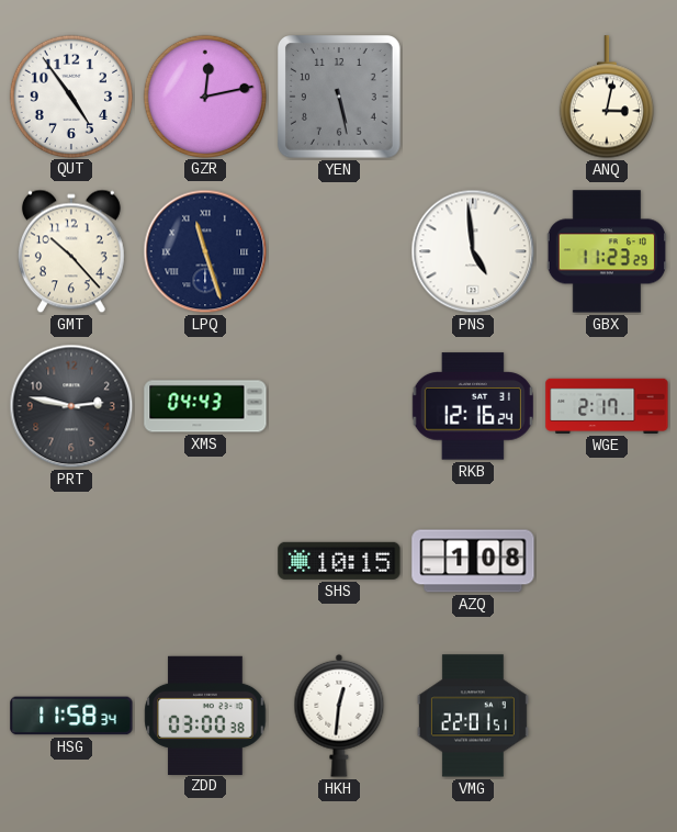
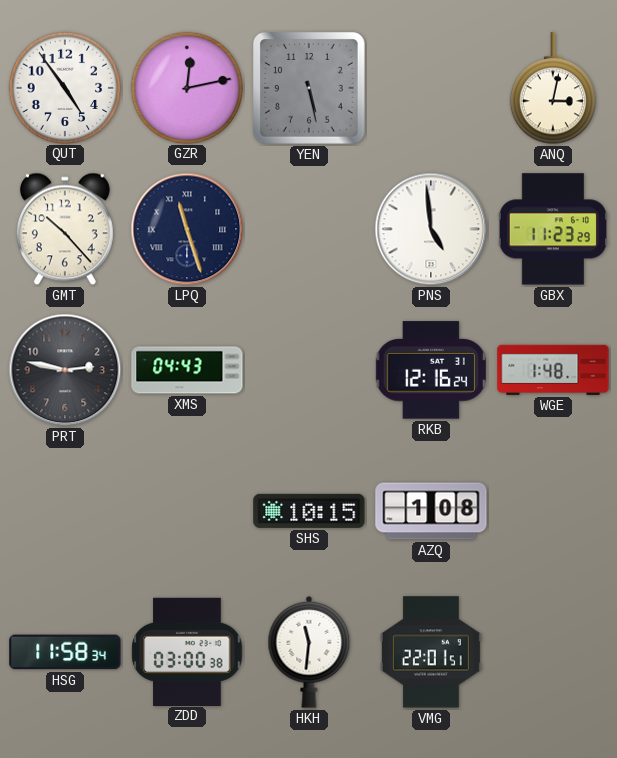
WGE: 2:17 -> 1:48 (553, 370)
HKH: 12:31 -> 11:31 (309, 652)
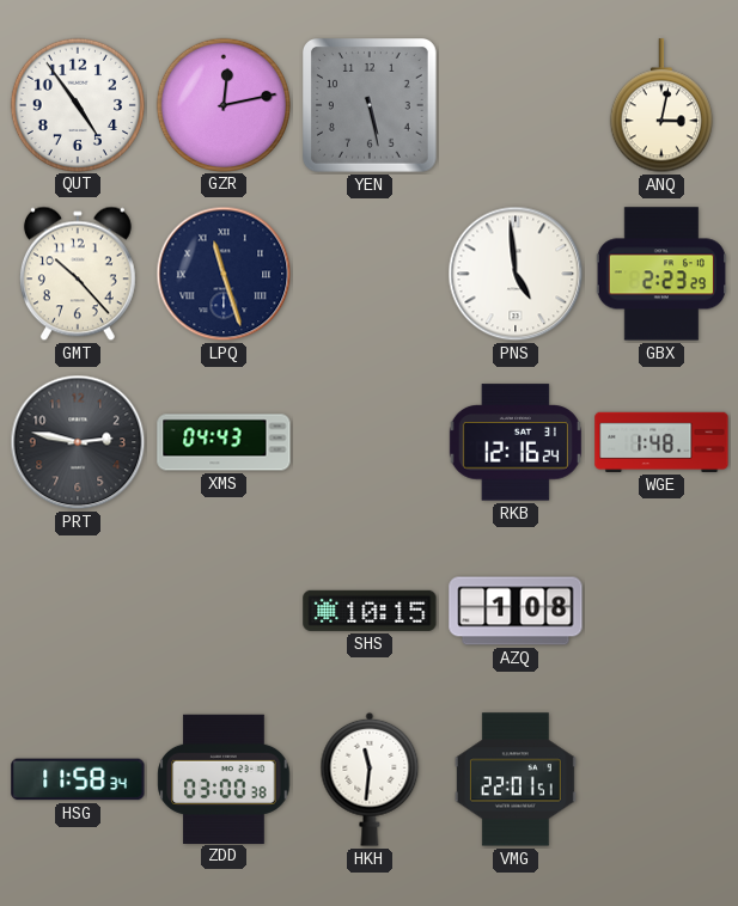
GBX: 11:23 -> 2:23 (660, 274)
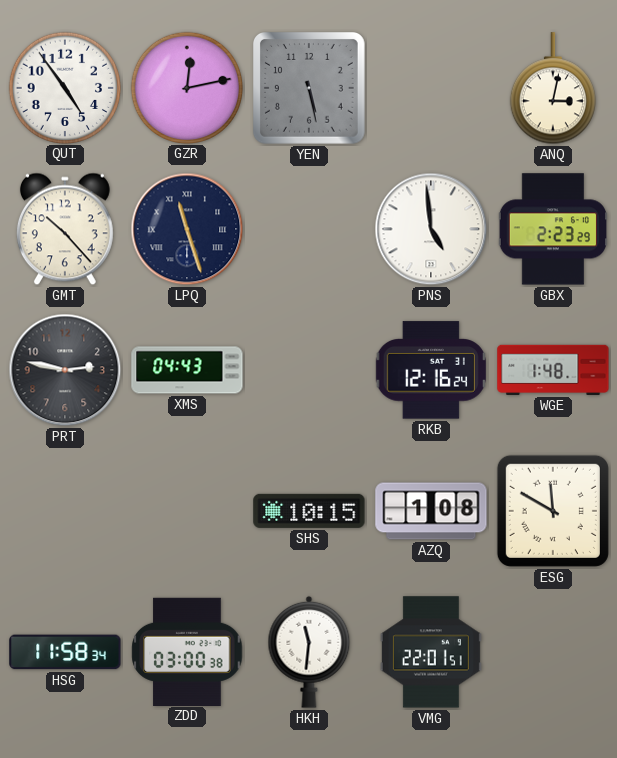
ESG: none -> 11:50 (553, 511)
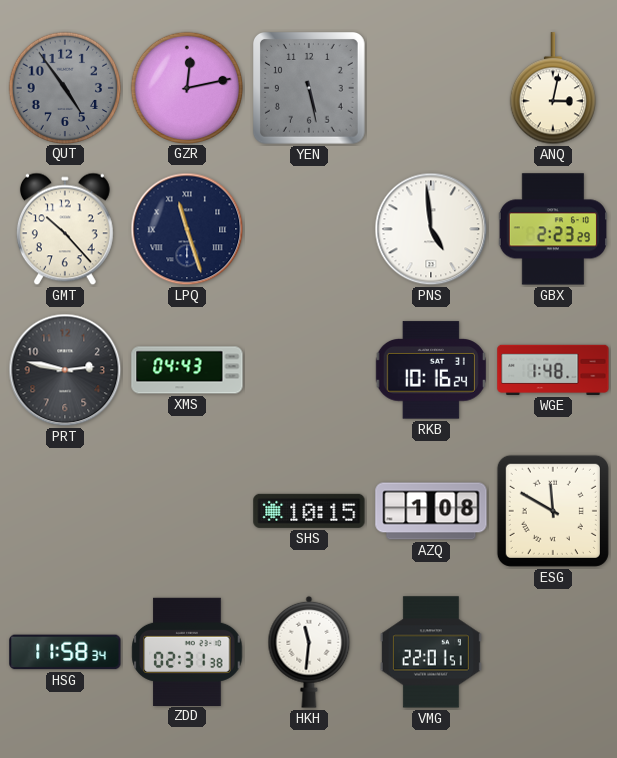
QUT dial: white -> grey (64, 87)
RKB: 12:16 -> 10:16 (431, 370)
ZDD: 03:00 -> 02:31 (187, 651)
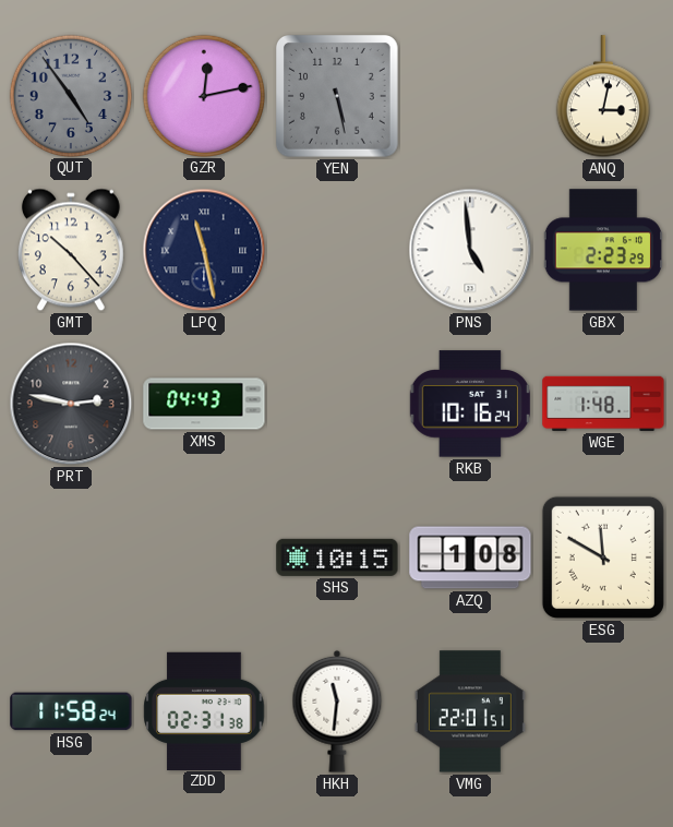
LPQ: 11:27 -> 11:28 (204, 250)
HSG: 11:58:34 -> 11:58:24 (71, 711)
